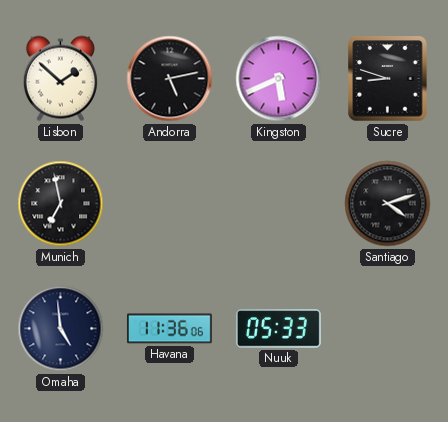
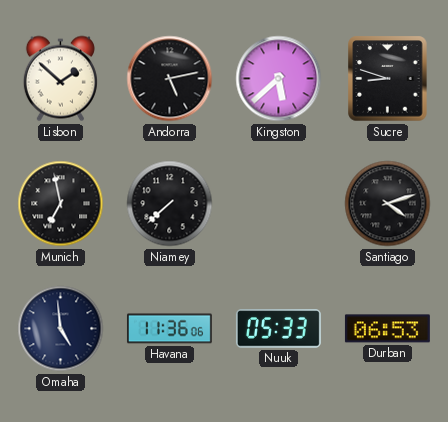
Kingston: 5:41 -> 5:38 (279, 79)
Niamey: none -> 7:38 (170, 204)
Durban: none -> 06:53 (387, 329)
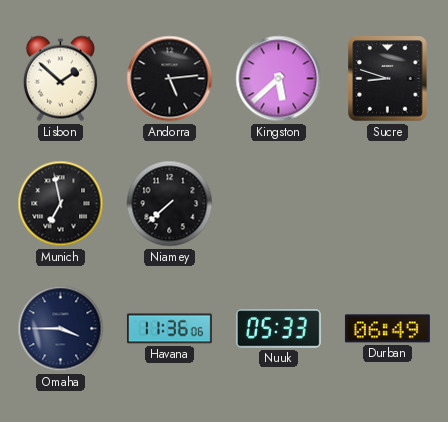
Andorra: 5:13 -> 5:14 (170, 79)
Santiago: 4:12 -> none (388, 204)
Omaha: 4:59 -> 3:45 (61, 329)
Durban: 06:53 -> 06:49 (387, 329)
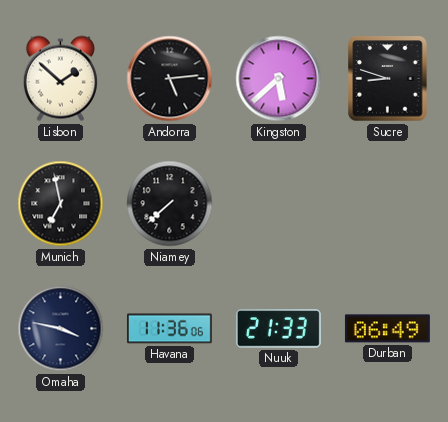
Omaha: 3:45 -> 3:47 (61, 329)
Nuuk: 05:33 -> 21:33 (278, 329)
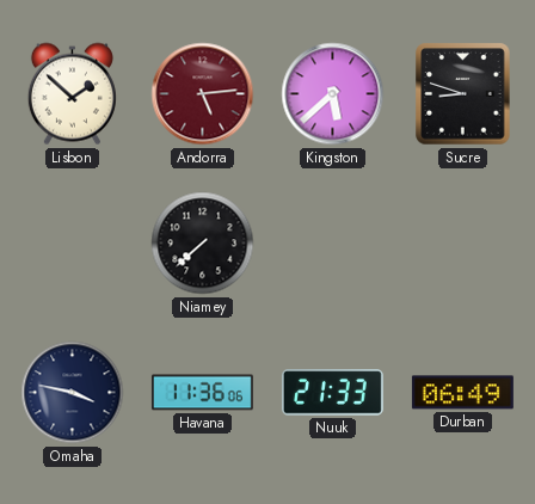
Andorra dial: black -> burgundy (203, 94)
Munich: 6:58 -> none (61, 204)
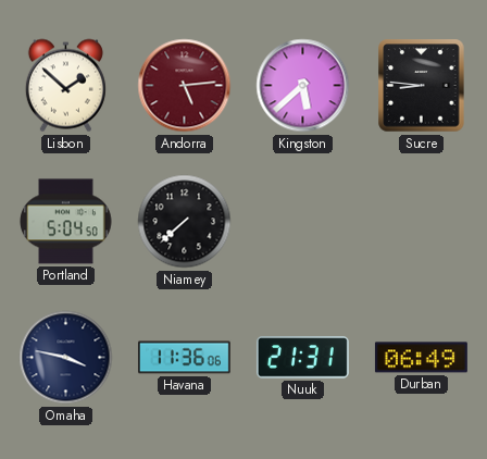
Sucre: 8:48 -> 8:46 (422, 86)
Portland: none -> 5:04 (66, 222)
Nuuk: 21:33 -> 21:31 (302, 358)
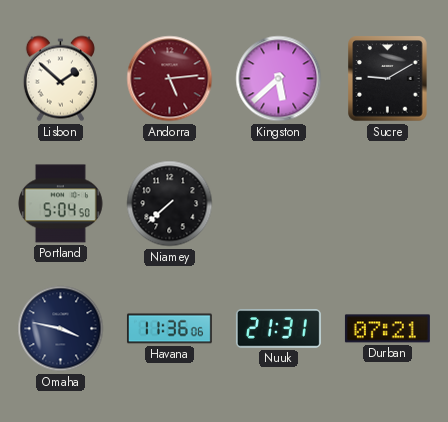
Sucre: 8:46 -> 9:10 (388, 79)
Durban: 06:49 -> 07:21 (387, 329)
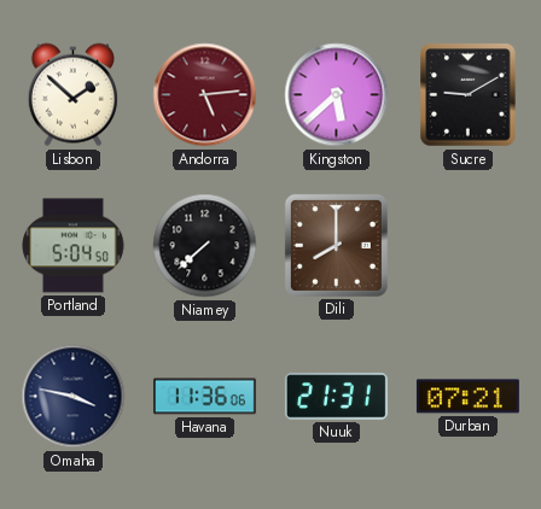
Dili: none -> 8:00 (336, 245)
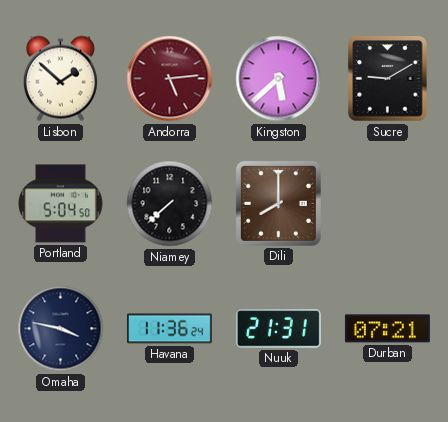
Havana: 11:36:06 -> 11:36:24 (169, 329)
